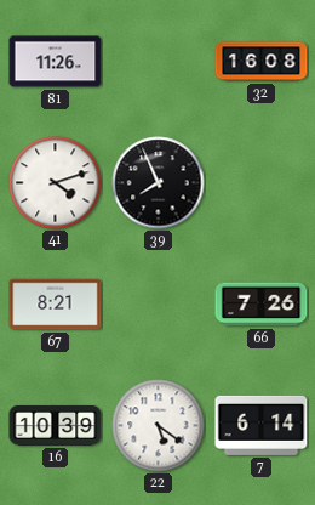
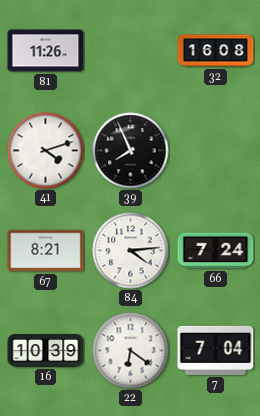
84: none -> 4:14 (131, 251)
66: 7:26 -> 7:24 (216, 251)
22: 5:21 -> 6:21 (131, 351)
7: 6:14 -> 7:04 (216, 350)
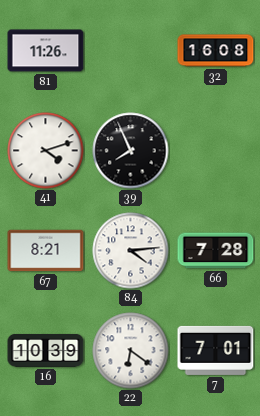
66: 7:24 -> 7:28 (216, 251)
7: 7:04 -> 7:01 (216, 350)
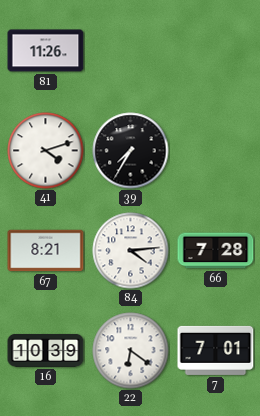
32: 16:08 -> none (216, 51)
39: 7:56 -> 7:35 (131, 151)
